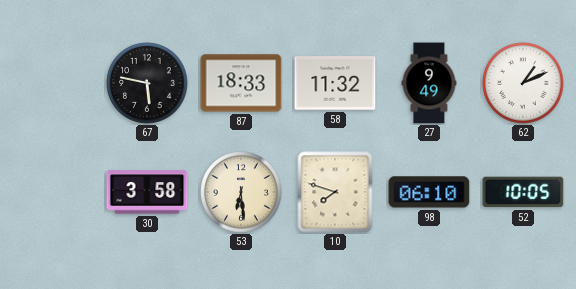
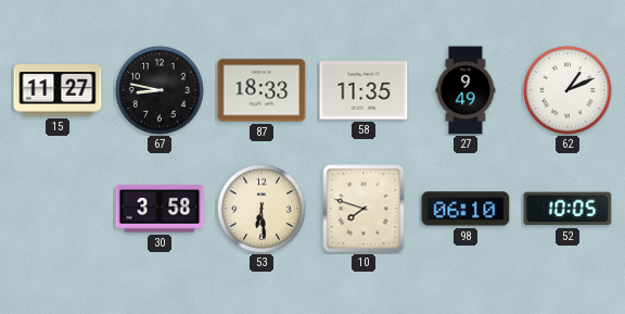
15: none -> 11:27 (58, 90)
67: 5:47 -> 8:47 (160, 90)
58: 11:32 -> 11:35 (363, 90)
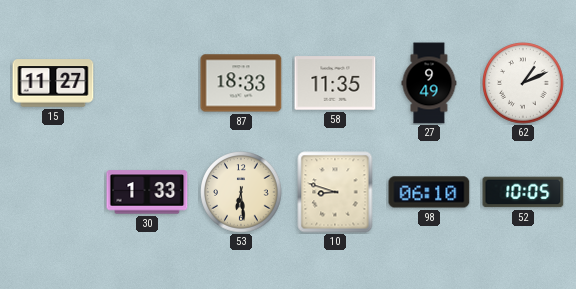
67: 8:47 -> none (160, 90)
30: 3:58 -> 1:33 (147, 192)
10: 7:48 -> 8:48 (335, 192)
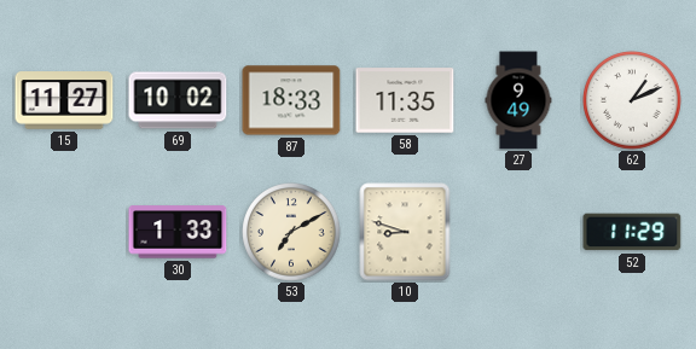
69: none -> 10:02 (178, 100)
53: 6:29 -> 7:10 (291, 232)
98: 06:10 -> none (429, 192)
52: 10:05 -> 11:29 (632, 232)
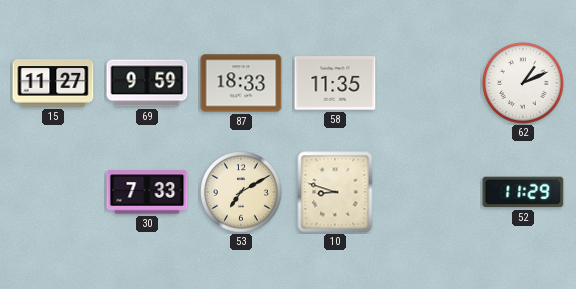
69: 10:02 -> 9:59 (147, 83)
27: 9:49 -> none (518, 100)
30: 1:33 -> 7:33 (147, 192)
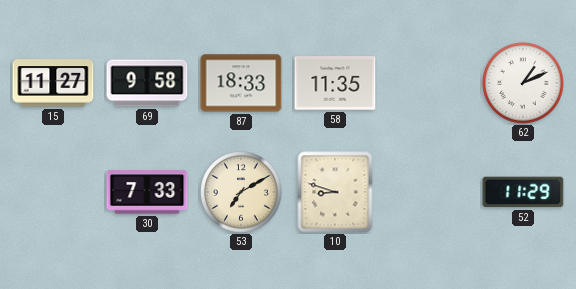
69: 9:59 -> 9:58 (147, 83)
